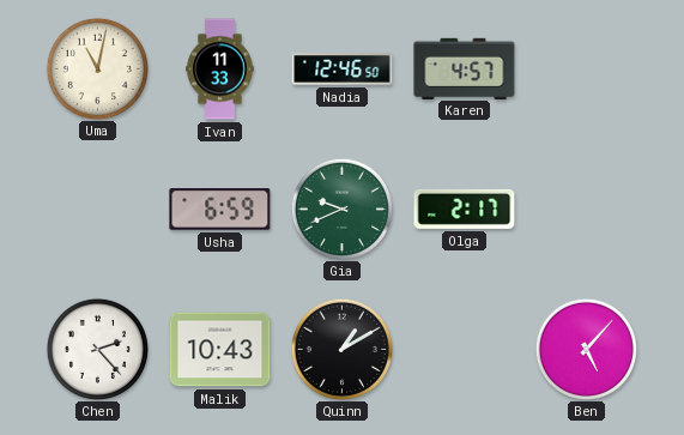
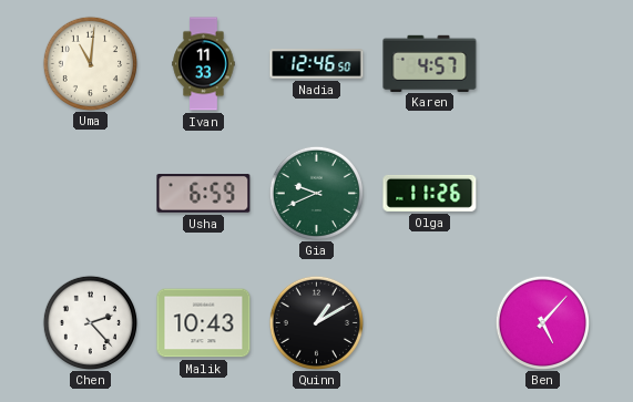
Uma: 11:02 -> 11:01 (90, 63)
Olga: 2:17 -> 11:26 (430, 193)
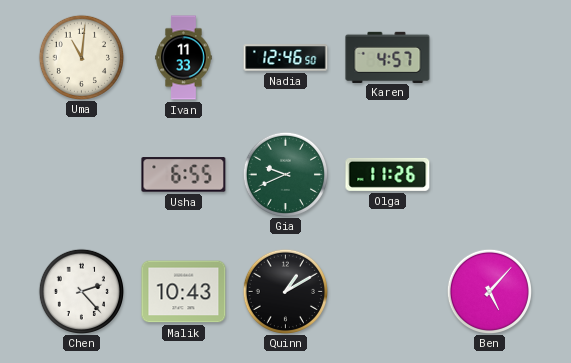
Usha: 6:59 -> 6:55 (184, 175)
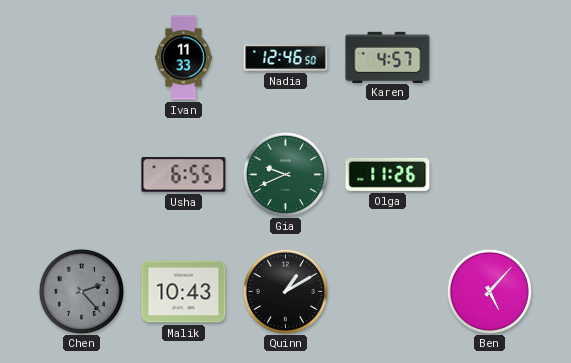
Uma: 11:01 -> none (81, 57)
Chen dial: white -> grey (81, 291)
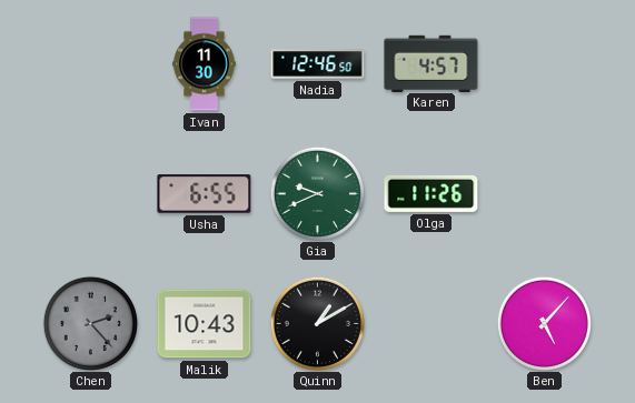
Ivan: 11:33 -> 11:30 (205, 64)
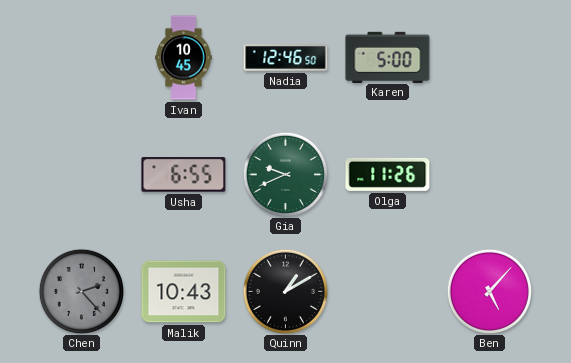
Ivan: 11:30 -> 10:45 (184, 58)
Karen: 4:57 -> 5:00 (388, 57)
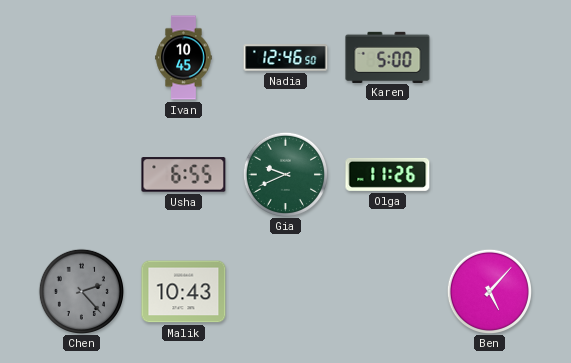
Quinn: 1:10 -> none (285, 291)
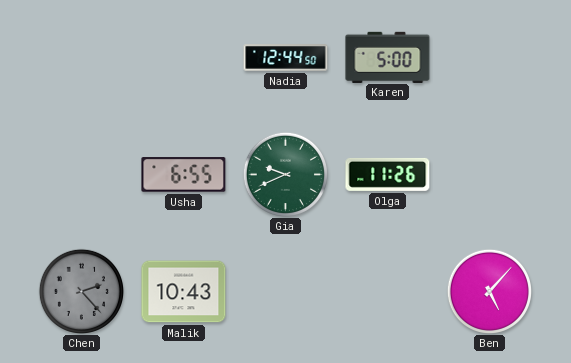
Ivan: 10:45 -> none (184, 58)
Nadia: 12:46 -> 12:44 (286, 58)
